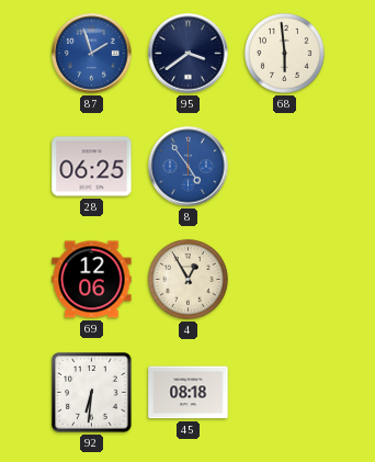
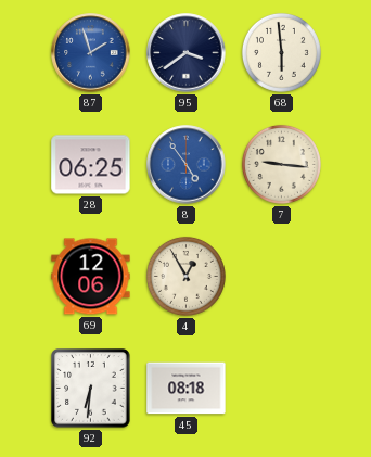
7: none -> 9:16 (281, 164)
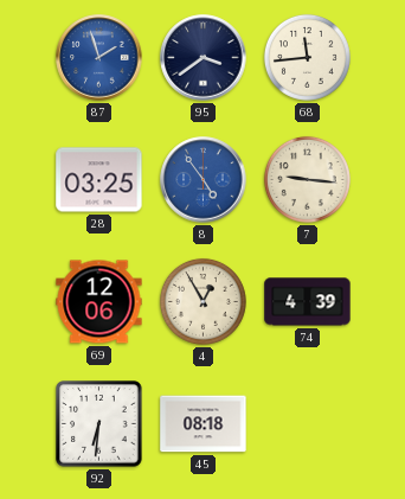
68: 5:59 -> 11:44 (307, 57)
28: 06:25 -> 03:25 (99, 180)
74: none -> 4:39 (308, 302)
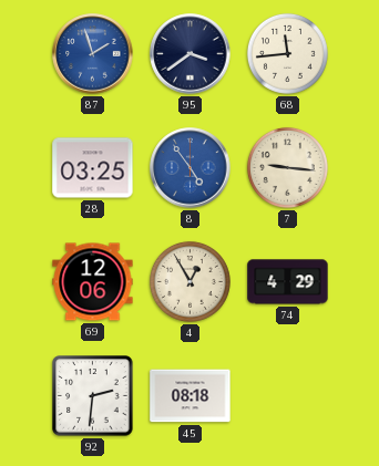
74: 4:39 -> 4:29 (288, 282)
92: 6:31 -> 2:31 (93, 396)
